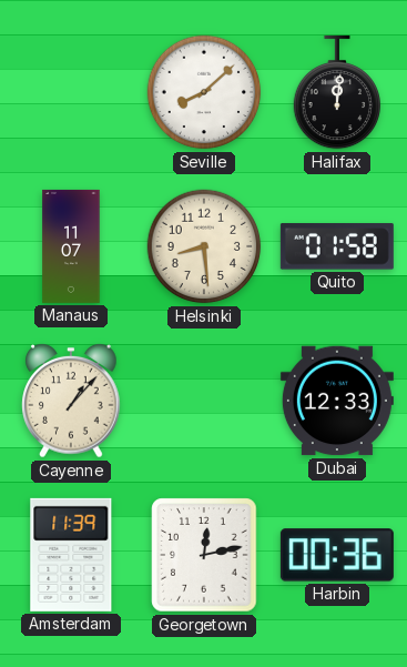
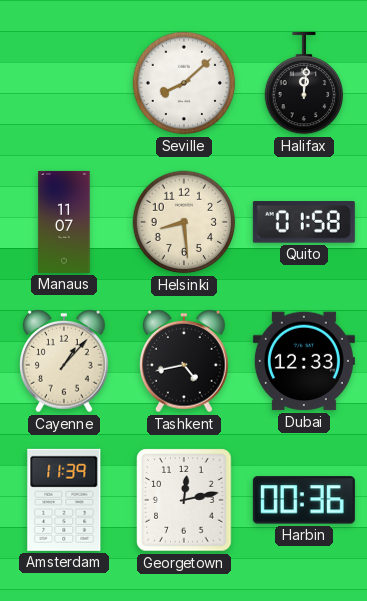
Tashkent: none -> 4:43 (184, 362)
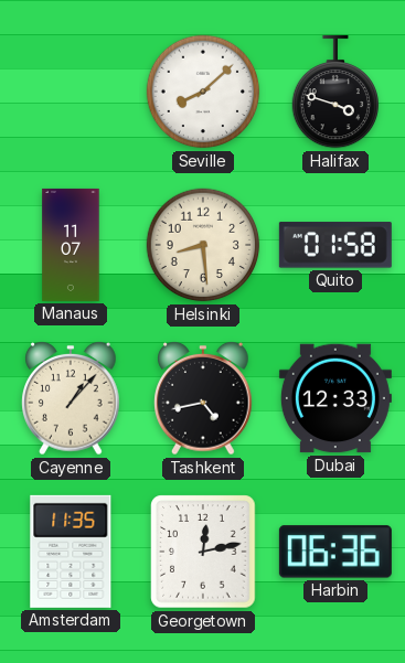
Halifax: 12:01 -> 3:48 (335, 92)
Amsterdam: 11:39 -> 11:35 (71, 552)
Harbin: 00:36 -> 06:36 (335, 552)
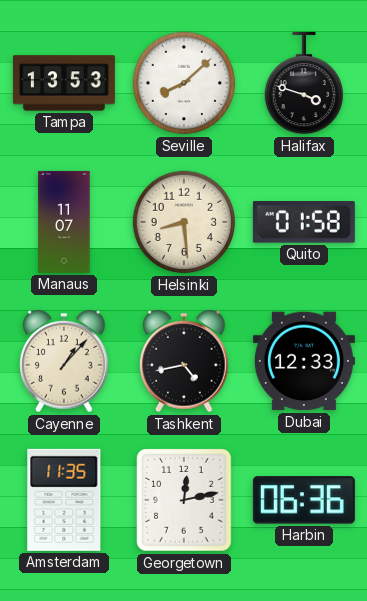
Tampa: none -> 13:53 (64, 83)
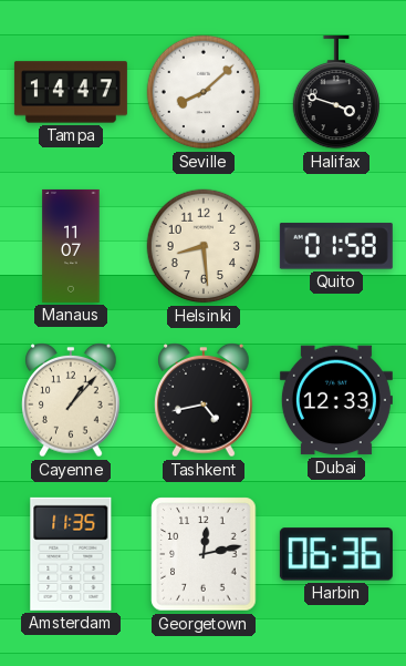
Tampa: 13:53 -> 14:47 (71, 92)
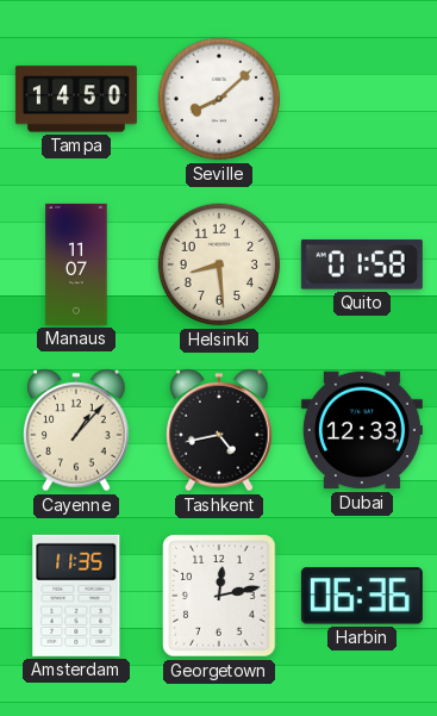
Tampa: 14:47 -> 14:50 (76, 99)
Halifax: 3:48 -> none (336, 92)
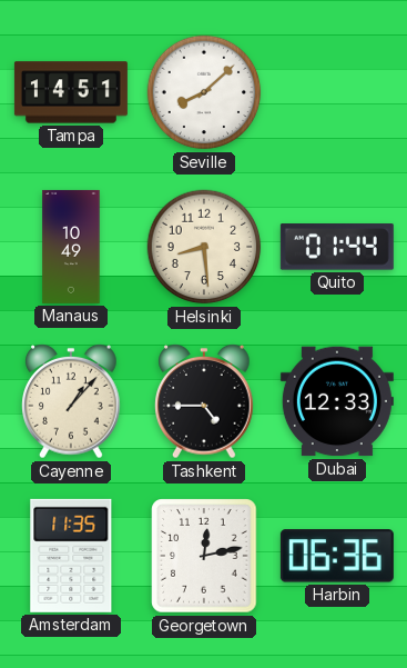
Tampa: 14:50 -> 14:51 (71, 92)
Manaus: 11:07 -> 10:49 (71, 247)
Quito: 01:58 -> 01:44 (337, 247)
Tashkent: 4:43 -> 4:45 (204, 402)
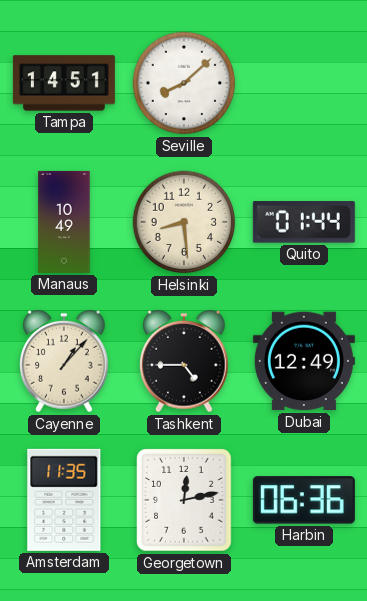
Dubai: 12:33 -> 12:49 (304, 361)
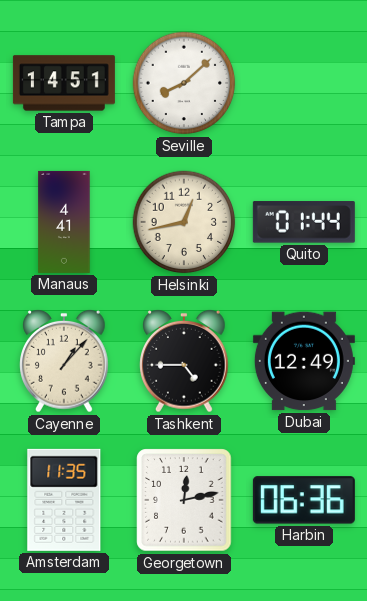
Manaus: 10:49 -> 4:41 (64, 222)
Helsinki: 8:29 -> 12:43 (184, 222)
